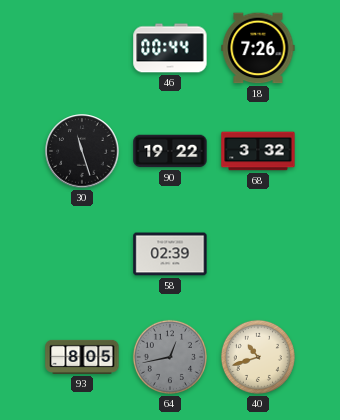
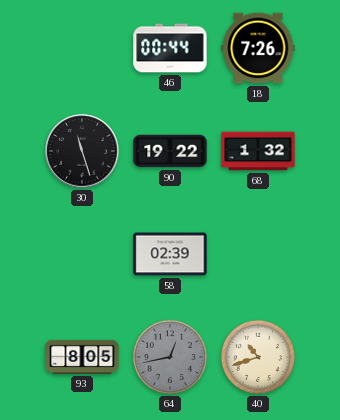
68: 3:32 -> 1:32 (258, 151)
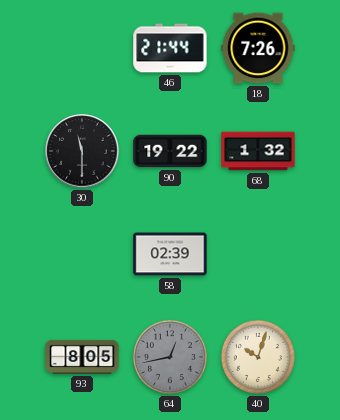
46: 00:44 -> 21:44 (170, 48)
30: 11:27 -> 11:30 (82, 151)
40: 10:42 -> 10:03 (258, 357)
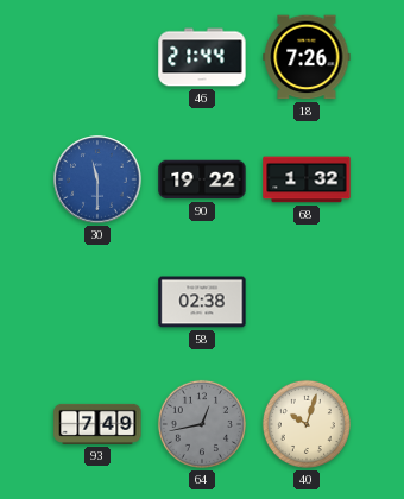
30 dial: black -> blue (97, 179)
58: 02:39 -> 02:38 (202, 302)
93: 8:05 -> 7:49 (97, 424)
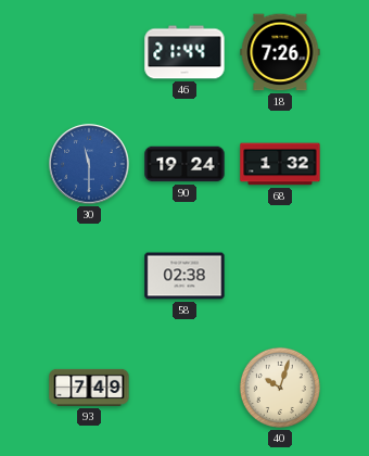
90: 19:22 -> 19:24 (184, 164)
64: 12:43 -> none (202, 424)
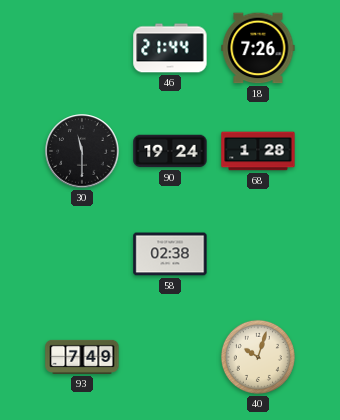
30 dial: blue -> black (82, 151)
68: 1:32 -> 1:28 (258, 151)
